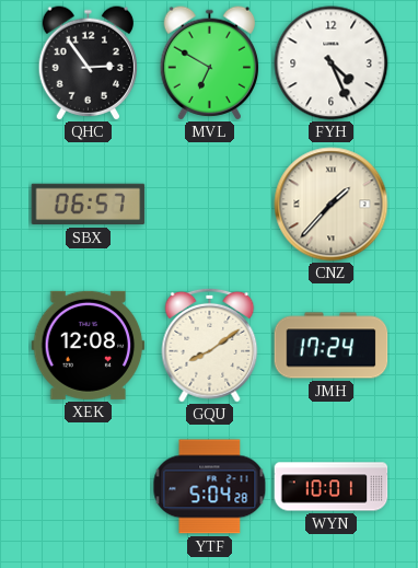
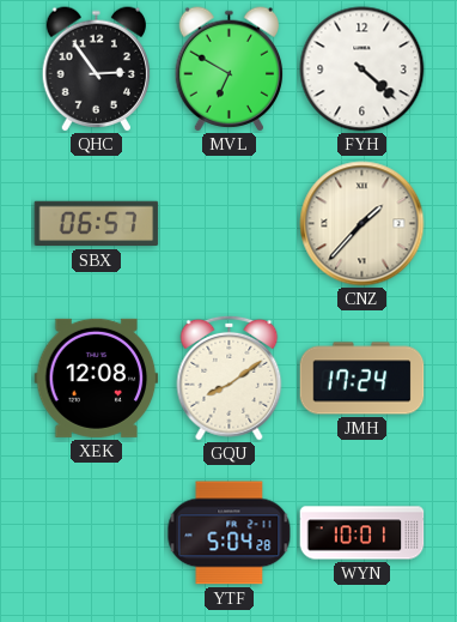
FYH: 4:26 -> 4:22 (362, 70)
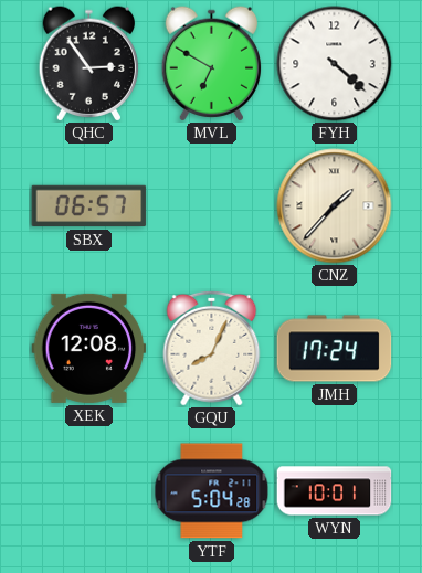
GQU: 8:09 -> 8:04 (212, 348)
